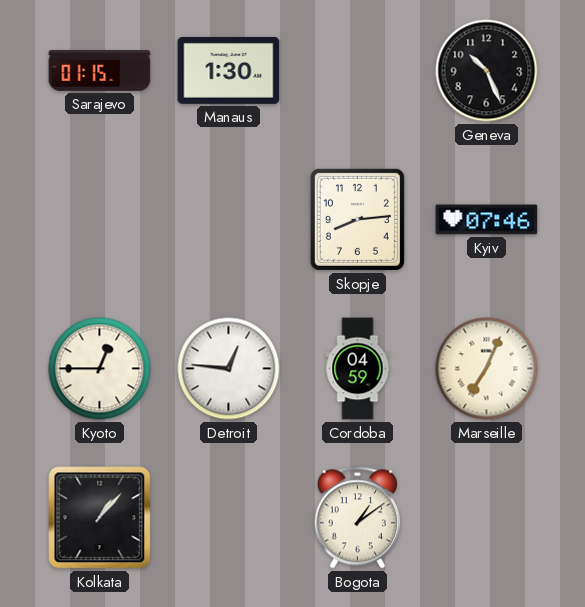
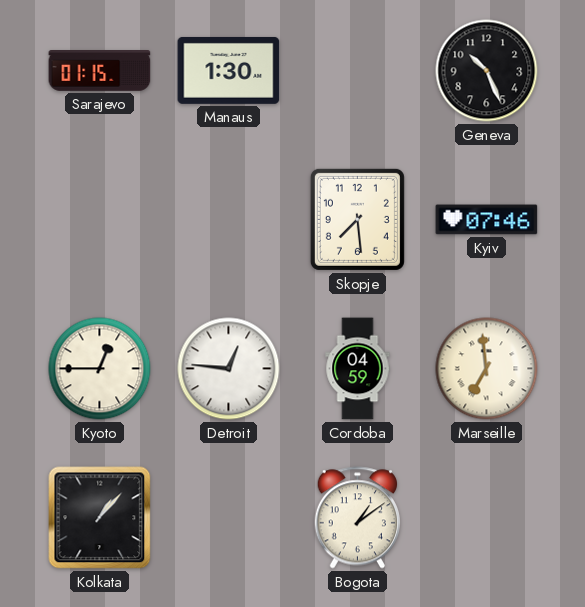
Skopje: 8:14 -> 7:29 (357, 219)
Marseille: 7:04 -> 6:59 (487, 369)
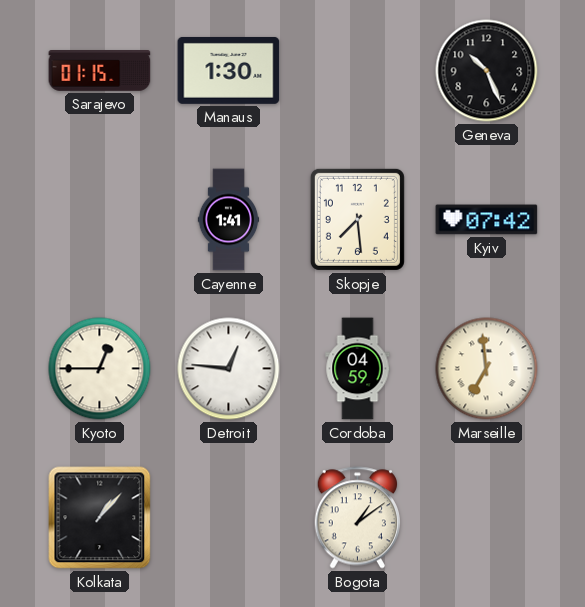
Cayenne: none -> 1:41 (229, 220)
Kyiv: 07:46 -> 07:42 (487, 220)
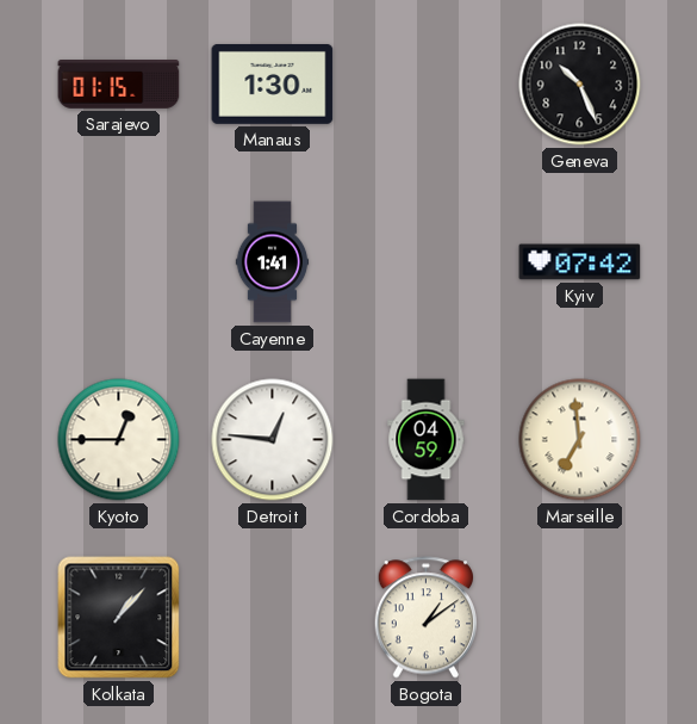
Skopje: 7:29 -> none (357, 219)
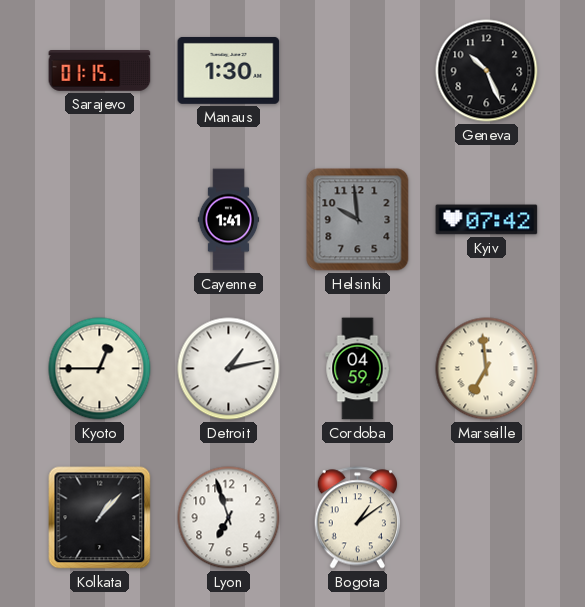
Helsinki: none -> 9:59 (358, 220)
Detroit: 12:46 -> 1:13 (229, 369)
Lyon: none -> 6:57 (229, 518)
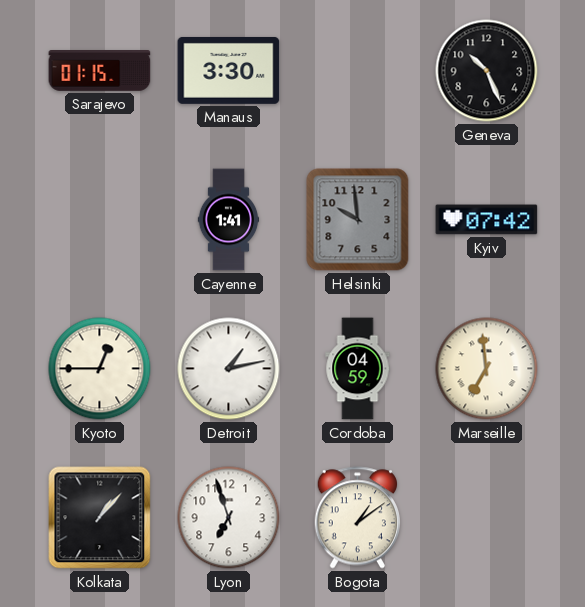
Manaus: 1:30 -> 3:30 (229, 70)
